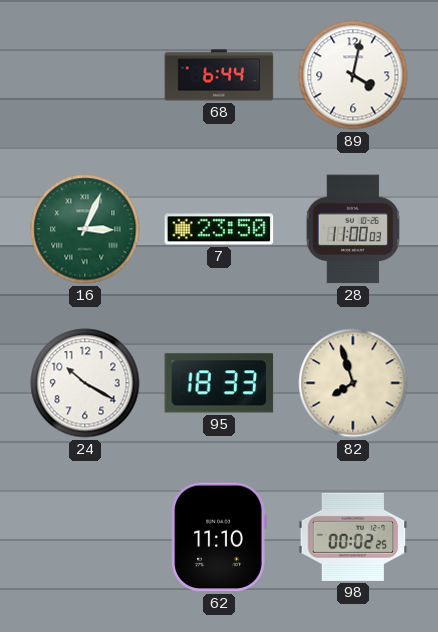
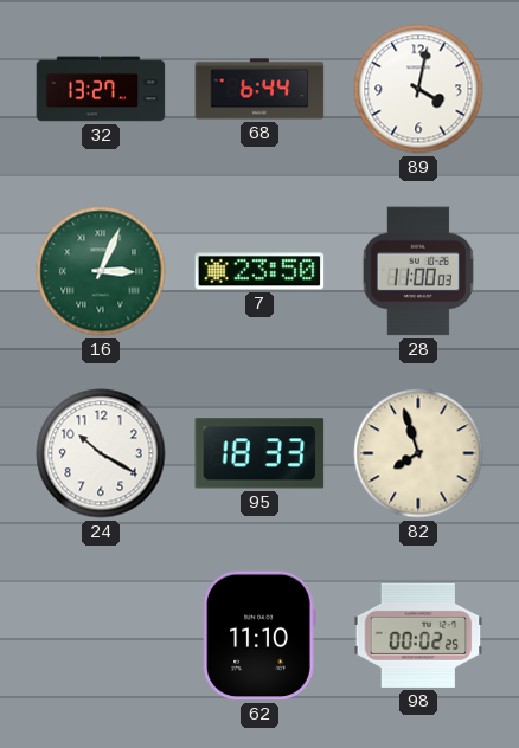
32: none -> 13:27 (101, 89)
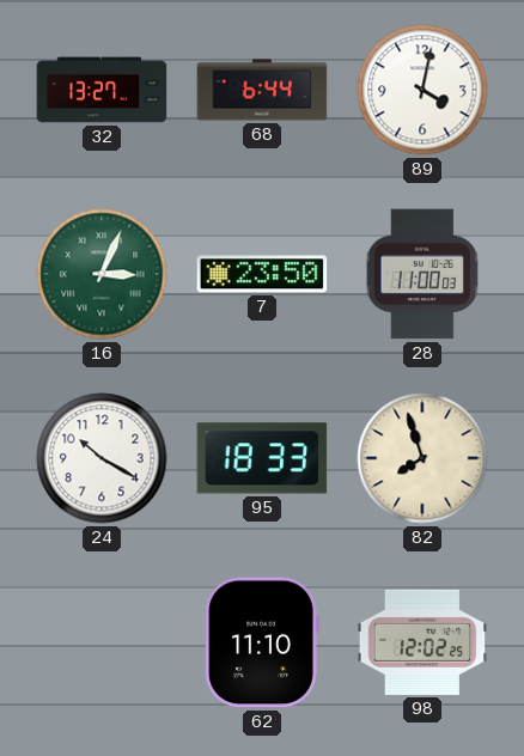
98: 00:02 -> 12:02 (422, 642)
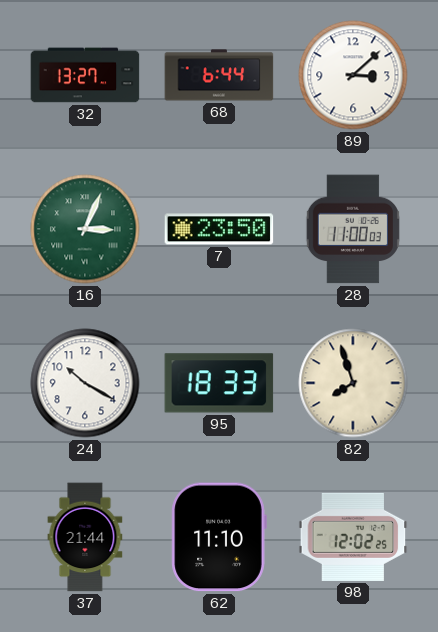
89: 4:02 -> 3:08 (353, 75)
37: none -> 21:44 (85, 537)
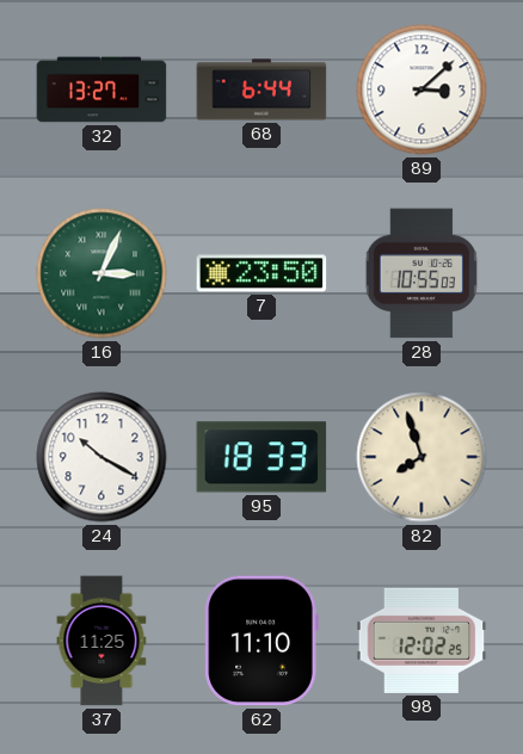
28: 11:00 -> 10:55 (422, 273)
37: 21:44 -> 11:25 (101, 641)
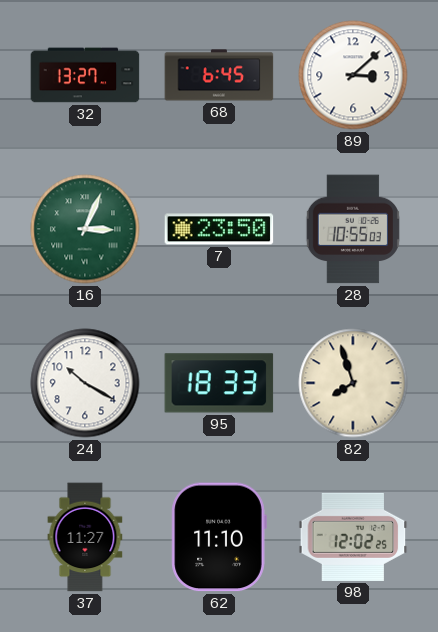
68: 6:44 -> 6:45 (219, 75)
37: 11:25 -> 11:27 (85, 537)
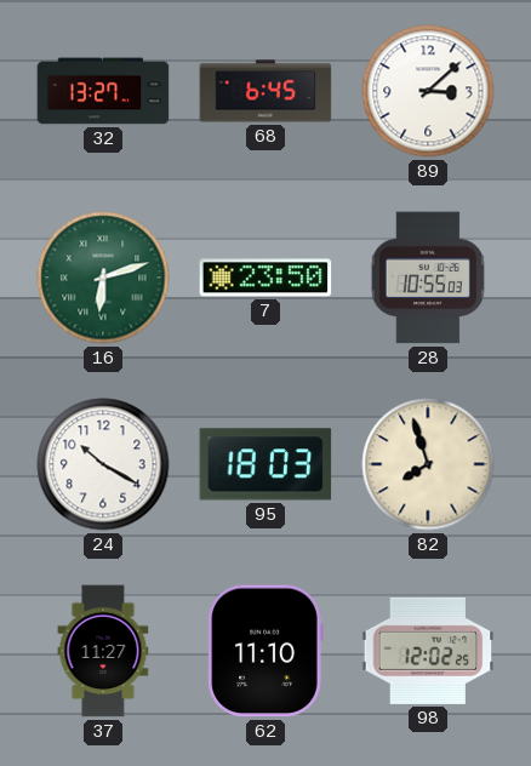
16: 3:04 -> 6:12 (103, 278)
95: 18:33 -> 18:03 (265, 464)
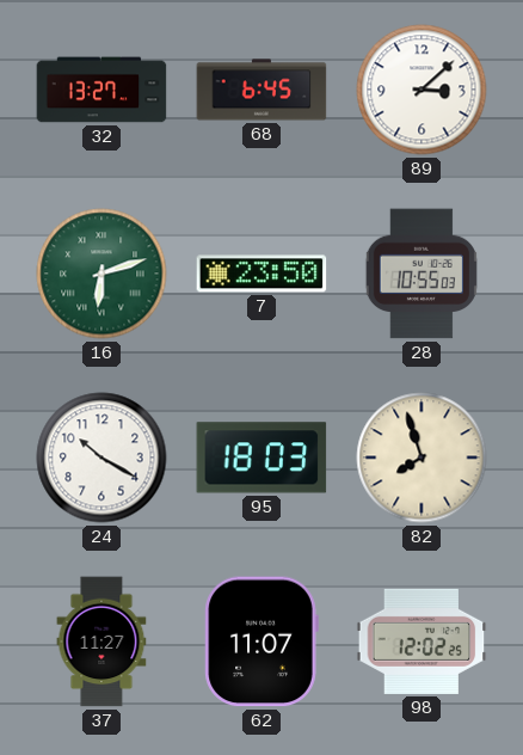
62: 11:10 -> 11:07 (261, 642)
